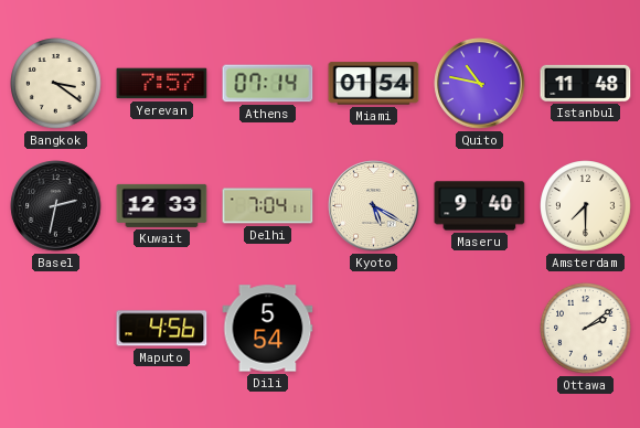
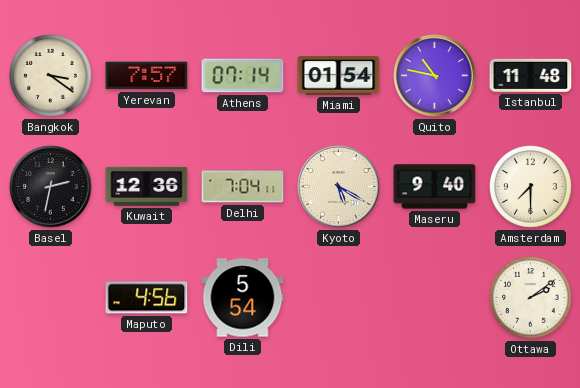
Kuwait: 12:33 -> 12:36 (147, 186)
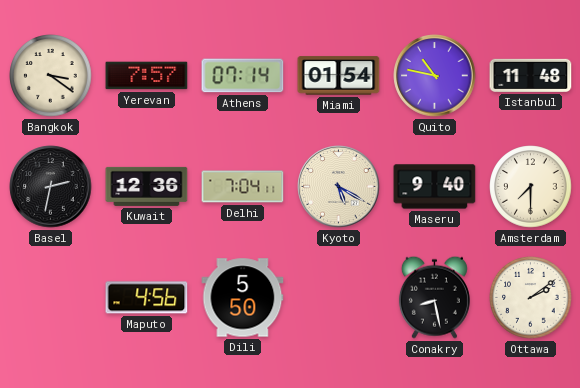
Dili: 5:54 -> 5:50 (243, 298)
Conakry: none -> 8:28 (434, 297)
